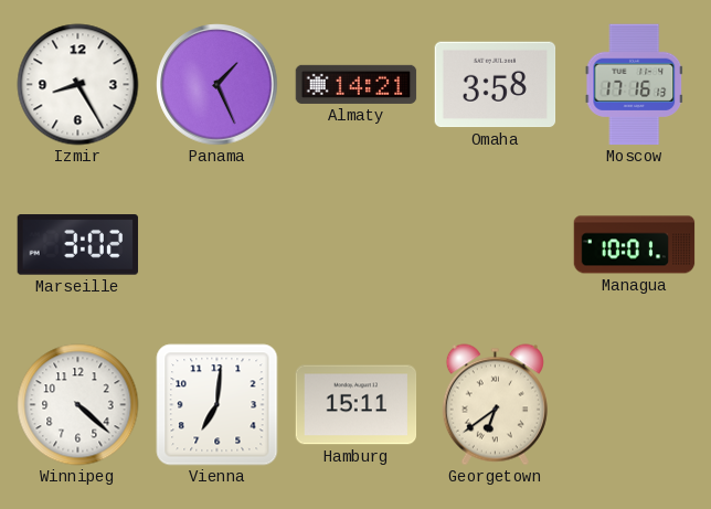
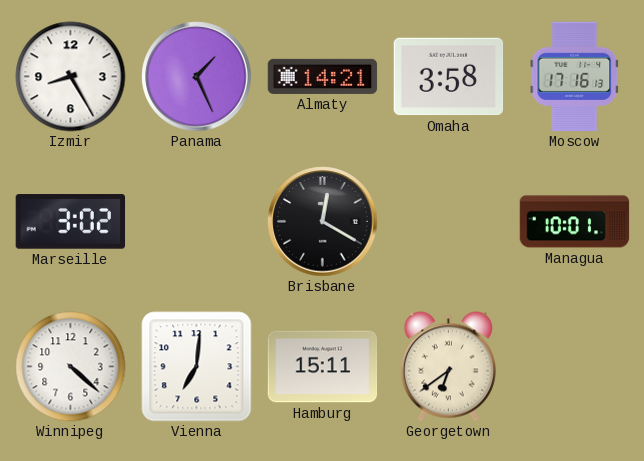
Brisbane: none -> 12:20 (323, 222)
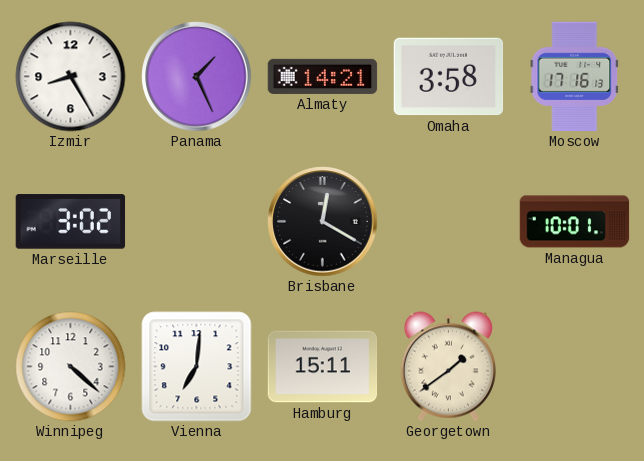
Georgetown: 6:39 -> 1:39 (448, 367)
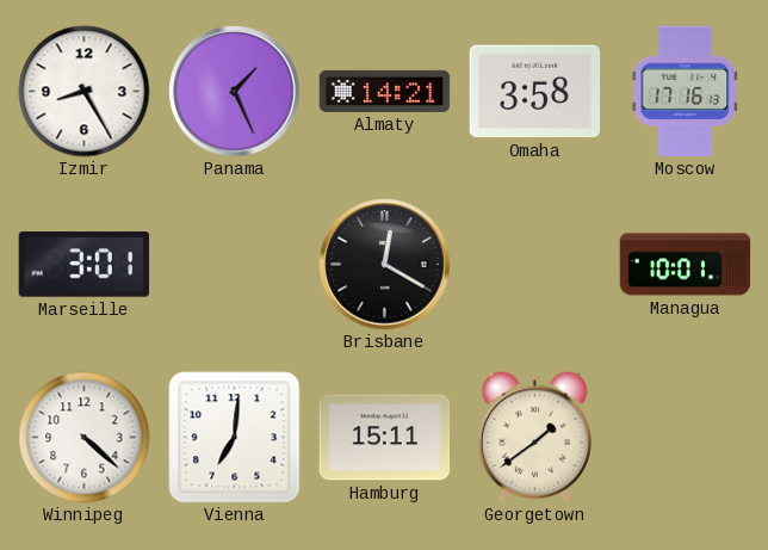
Marseille: 3:02 -> 3:01 (85, 265)
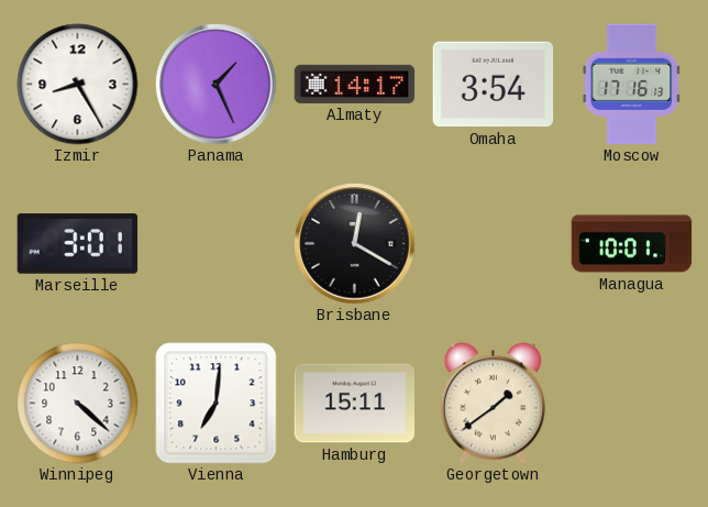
Almaty: 14:21 -> 14:17 (355, 84)
Omaha: 3:58 -> 3:54 (494, 85)
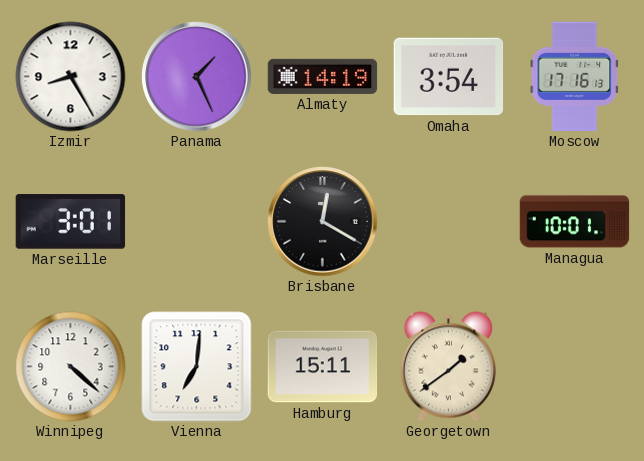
Almaty: 14:17 -> 14:19 (323, 76)
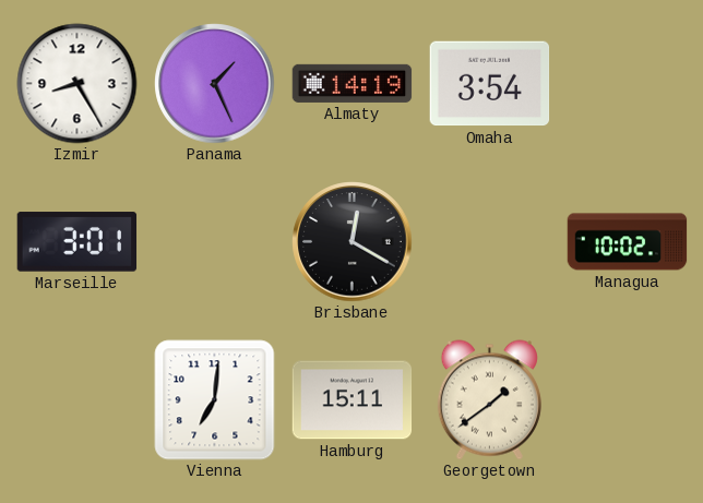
Moscow: 17:16 -> none (575, 77)
Managua: 10:01 -> 10:02 (628, 242)
Winnipeg: 4:22 -> none (71, 367)
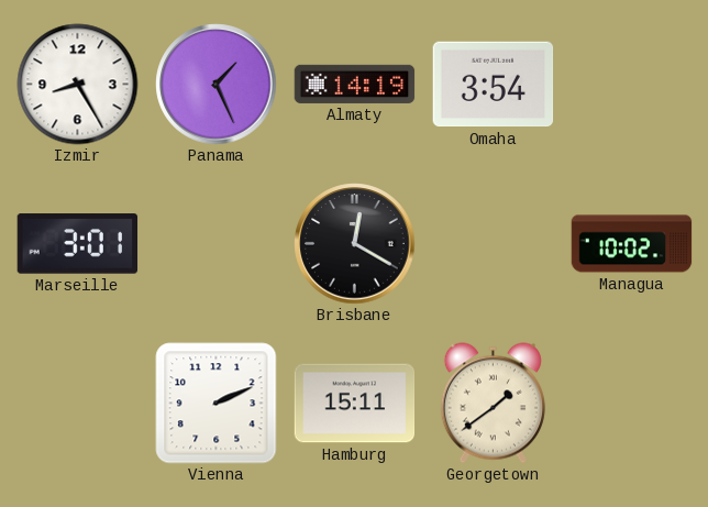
Vienna: 7:01 -> 2:11 (217, 404)
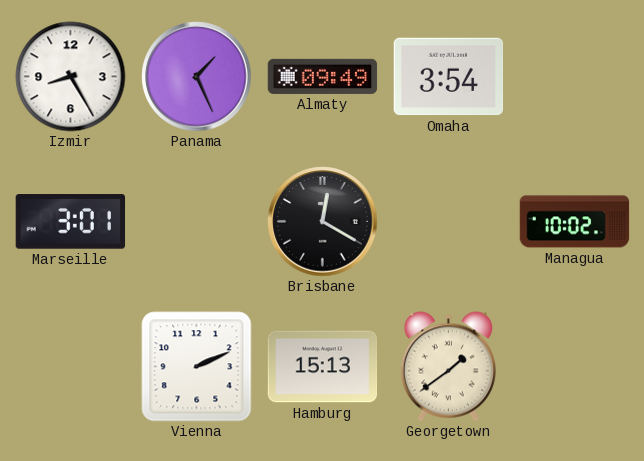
Almaty: 14:19 -> 09:49 (323, 76)
Hamburg: 15:11 -> 15:13 (323, 367)
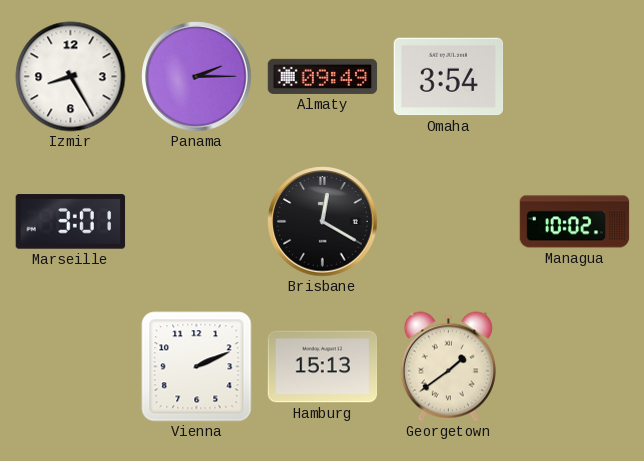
Panama: 1:26 -> 2:15 (197, 77)
